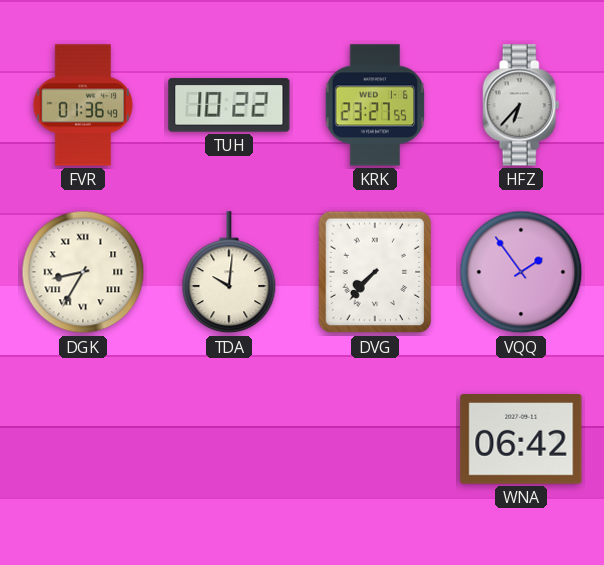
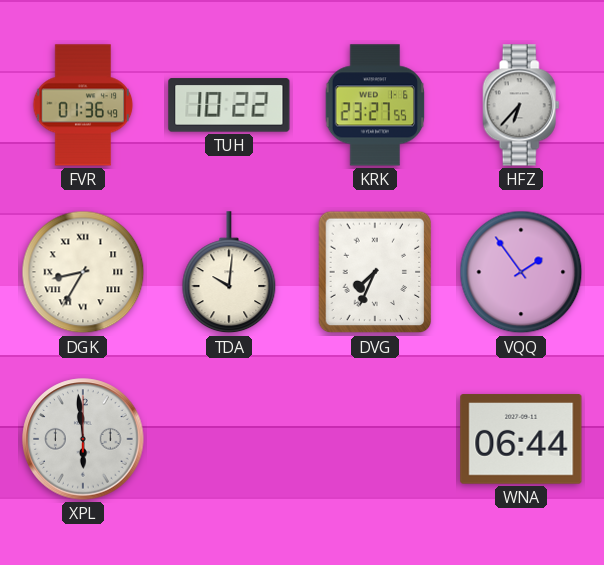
DVG: 7:37 -> 7:34 (375, 272)
XPL: none -> 5:59 (83, 439)
WNA: 06:42 -> 06:44 (521, 439)
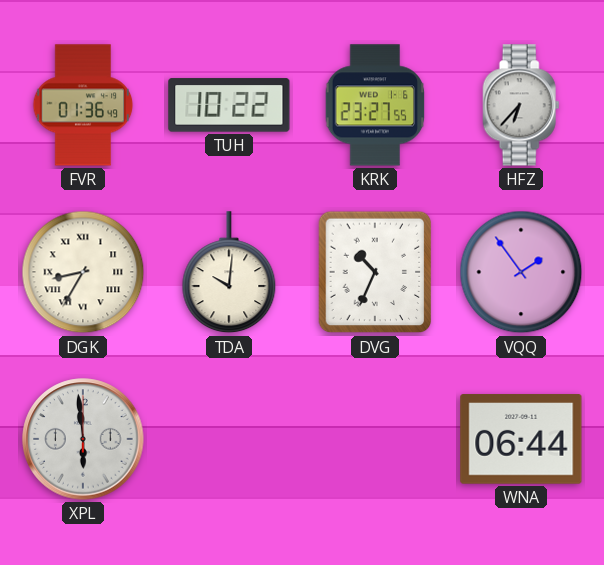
DVG: 7:34 -> 10:34 (375, 272)
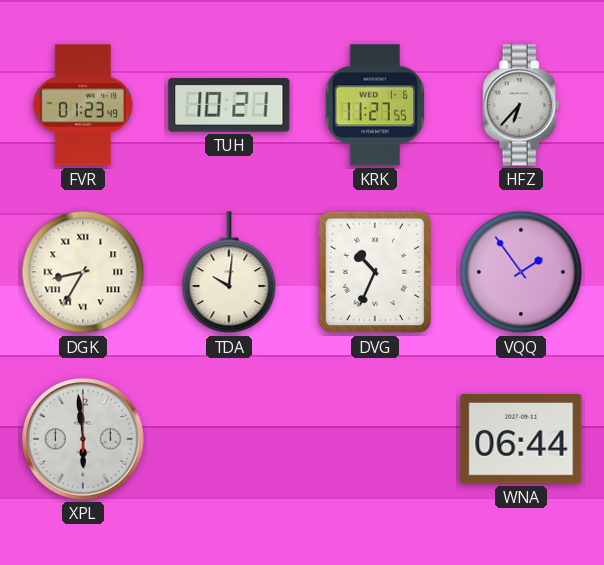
FVR: 01:36 -> 01:23 (83, 105)
TUH: 10:22 -> 10:21 (229, 105)
KRK: 23:27 -> 11:27 (375, 105)
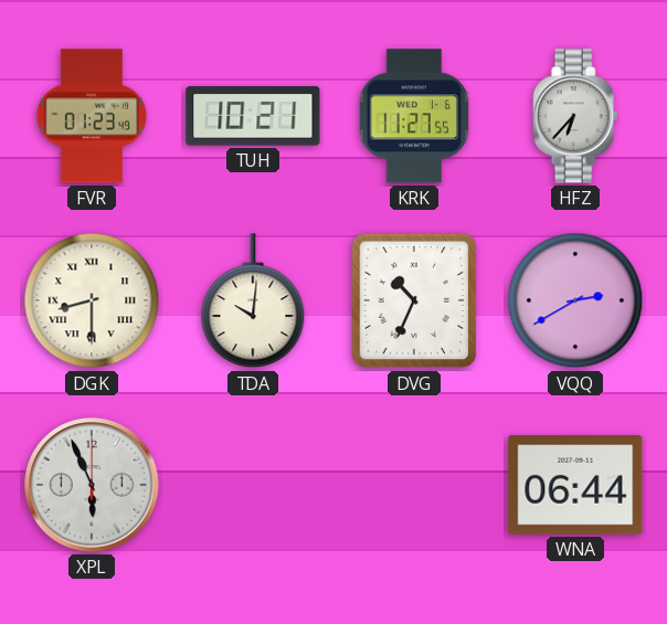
DGK: 8:35 -> 8:30 (92, 300)
VQQ: 1:54 -> 2:40 (575, 300)
XPL: 5:59 -> 5:56 (92, 485)
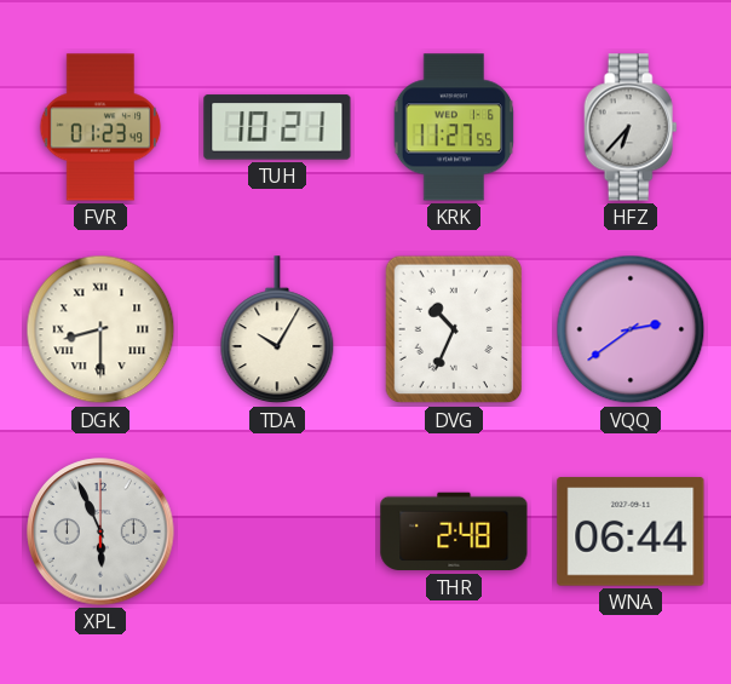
TDA: 10:01 -> 10:05 (277, 330)
VQQ: 2:40 -> 2:39 (631, 329)
THR: none -> 2:48 (454, 531)
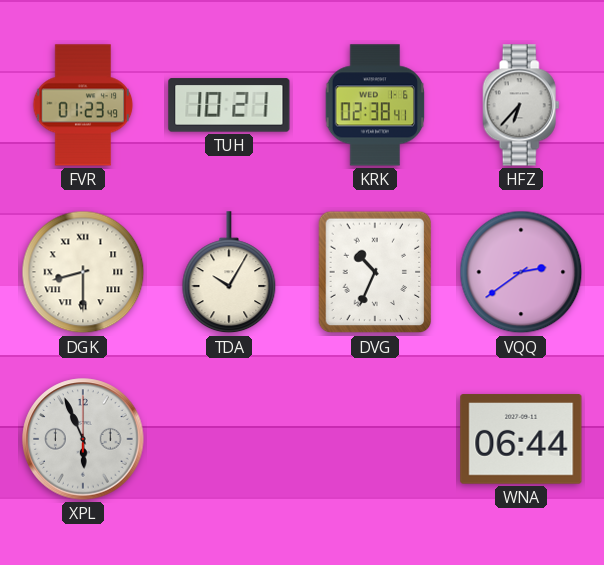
KRK: 11:27 -> 02:38 (375, 105)
THR: 2:48 -> none (454, 531)
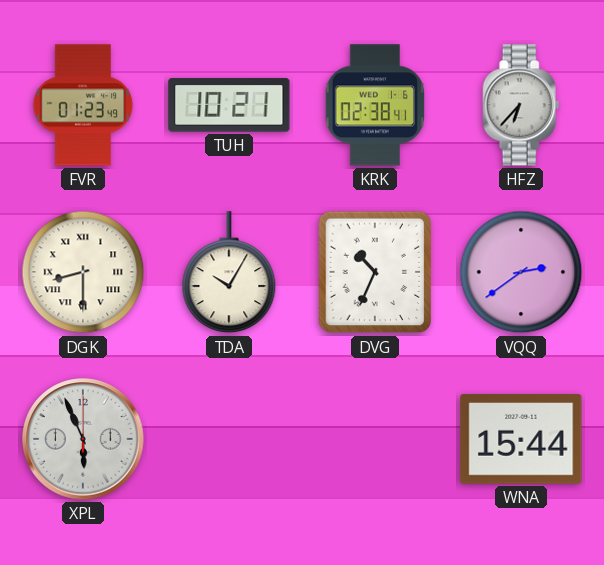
WNA: 06:44 -> 15:44 (521, 439)
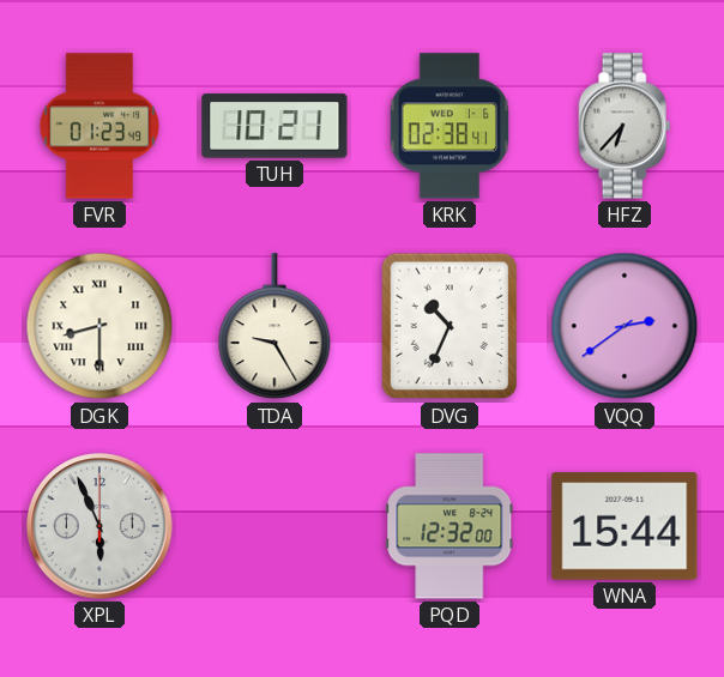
TDA: 10:05 -> 9:25 (274, 327)
PQD: none -> 12:32 (450, 526)
